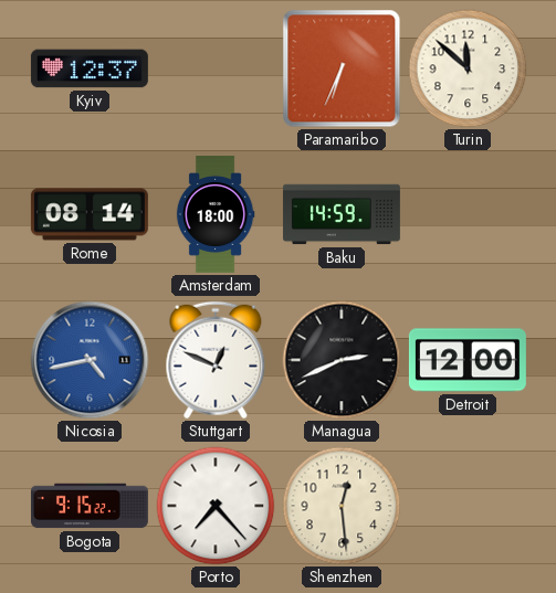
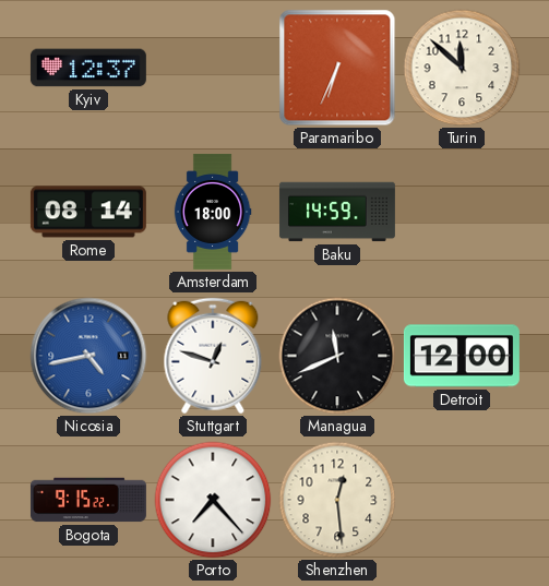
Stuttgart: 12:49 -> 12:48 (213, 356)
Managua: 2:41 -> 11:41 (337, 356)
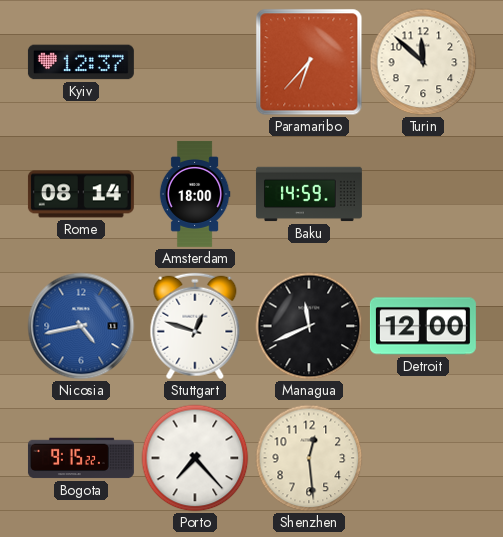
Paramaribo: 6:34 -> 6:37 (309, 62)
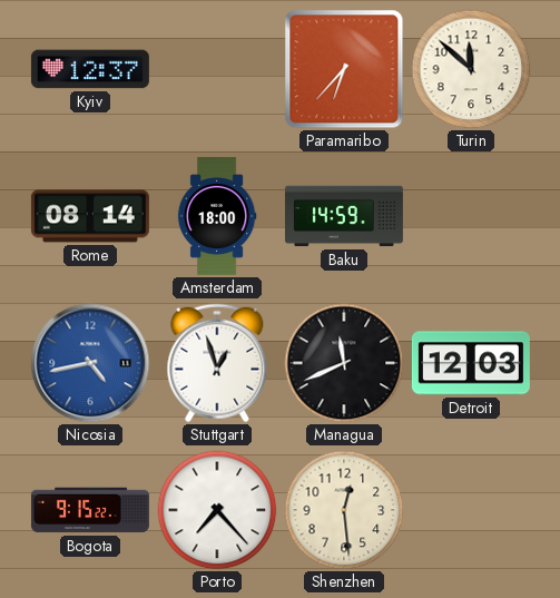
Stuttgart: 12:48 -> 12:57 (217, 363)
Detroit: 12:00 -> 12:03 (471, 363)
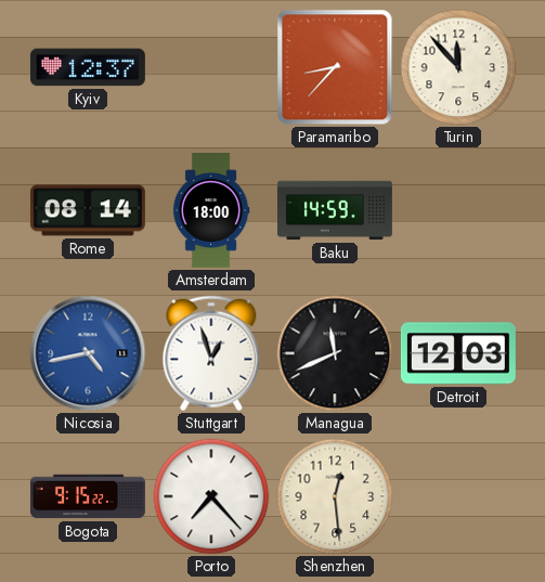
Paramaribo: 6:37 -> 8:37 (335, 67)
Turin: 11:52 -> 11:53 (458, 67)
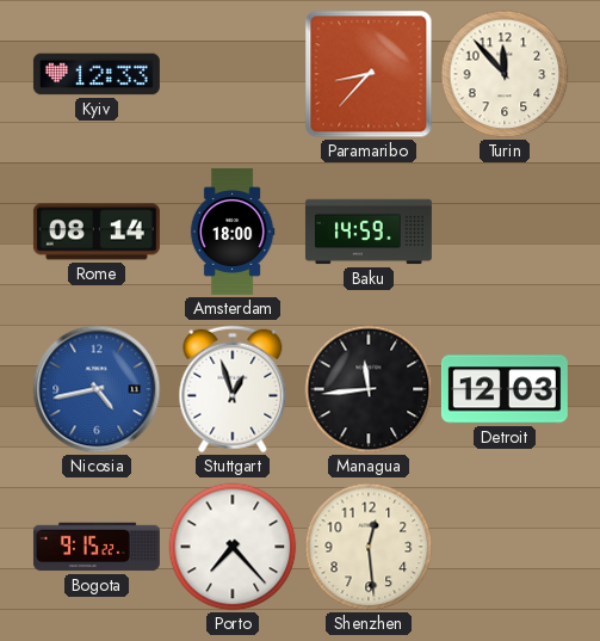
Kyiv: 12:37 -> 12:33 (97, 74)
Managua: 11:41 -> 11:44 (369, 389)
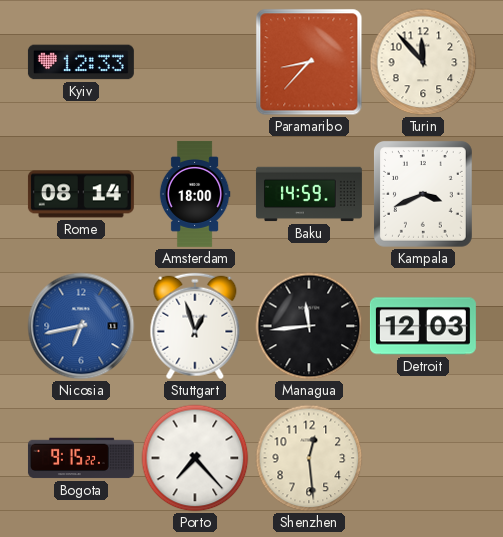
Kampala: none -> 3:41 (423, 195)
Nicosia: 4:43 -> 6:43 (81, 326)
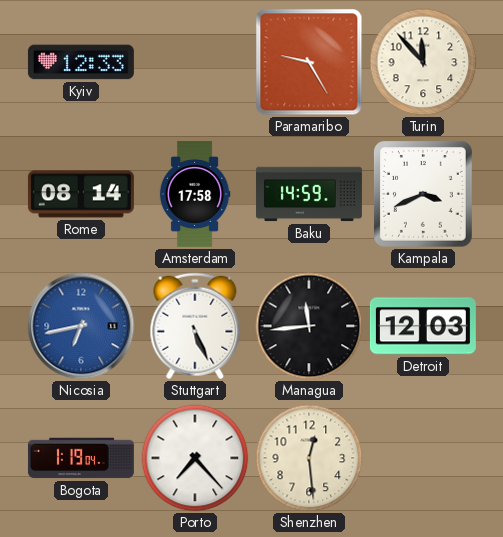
Paramaribo: 8:37 -> 9:25 (309, 62)
Amsterdam: 18:00 -> 17:58 (195, 194)
Stuttgart: 12:57 -> 5:26 (195, 326)
Bogota: 9:15 -> 1:19 (81, 458)
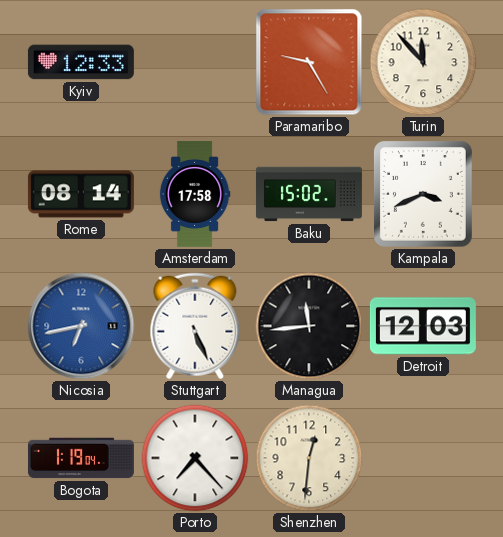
Baku: 14:59 -> 15:02 (309, 194)
Shenzhen: 12:29 -> 12:31 (309, 458)
